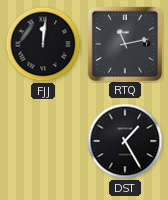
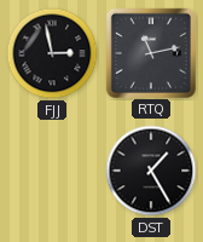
FJJ: 12:01 -> 2:58 (52, 53)
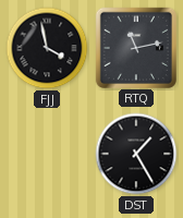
FJJ: 2:58 -> 3:58 (47, 48)
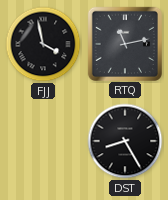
DST: 1:25 -> 8:25 (125, 141)
